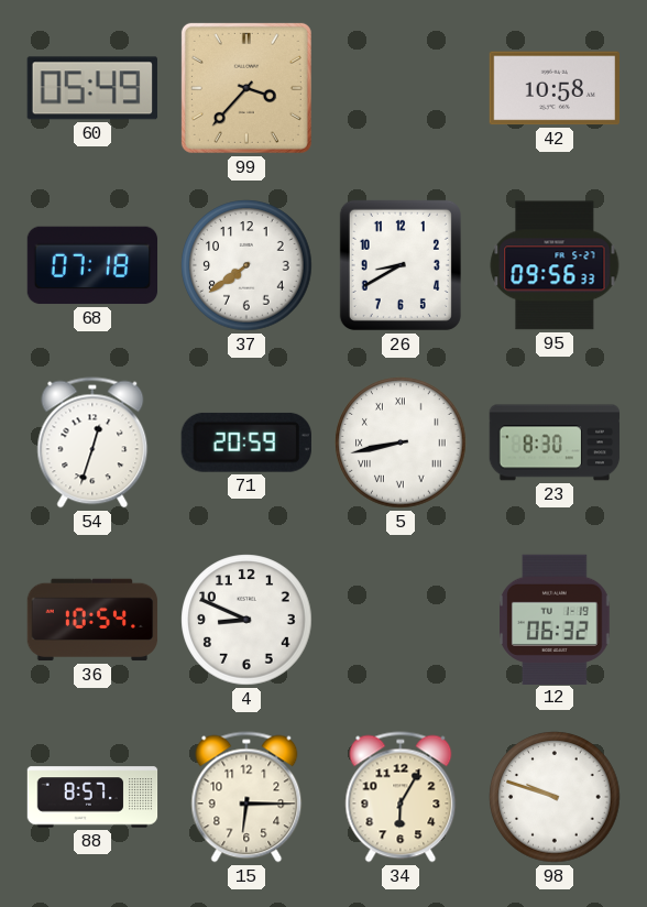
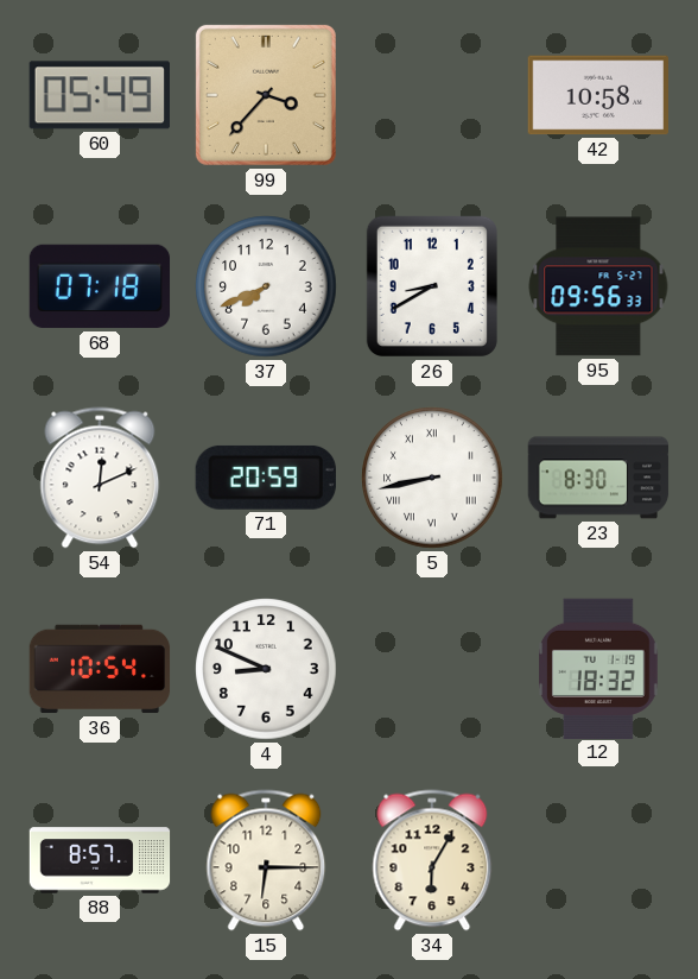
37: 7:39 -> 7:41 (266, 286)
54: 12:33 -> 12:11 (100, 478)
12: 06:32 -> 18:32 (599, 668)
98: 9:48 -> none (555, 797)
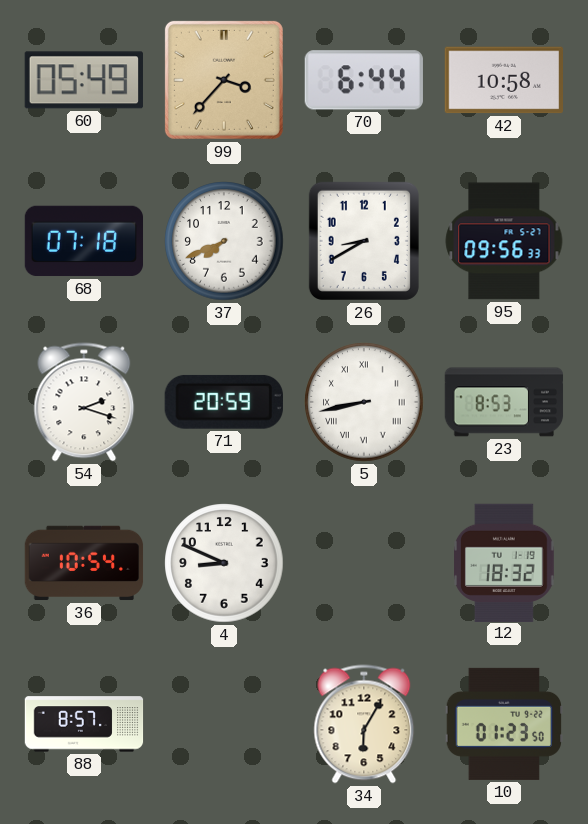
70: none -> 6:44 (364, 80)
54: 12:11 -> 2:18 (84, 402)
23: 8:30 -> 8:53 (504, 402)
15: 6:15 -> none (266, 860)
10: none -> 01:23 (504, 724)
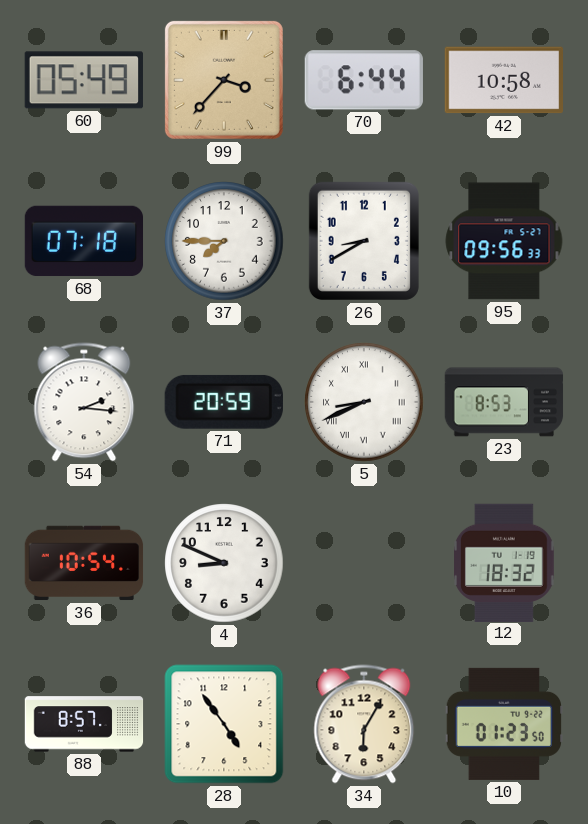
37: 7:41 -> 7:45 (224, 241)
54: 2:18 -> 2:16 (84, 402)
5: 8:43 -> 8:41 (364, 402)
28: none -> 4:54 (224, 724)
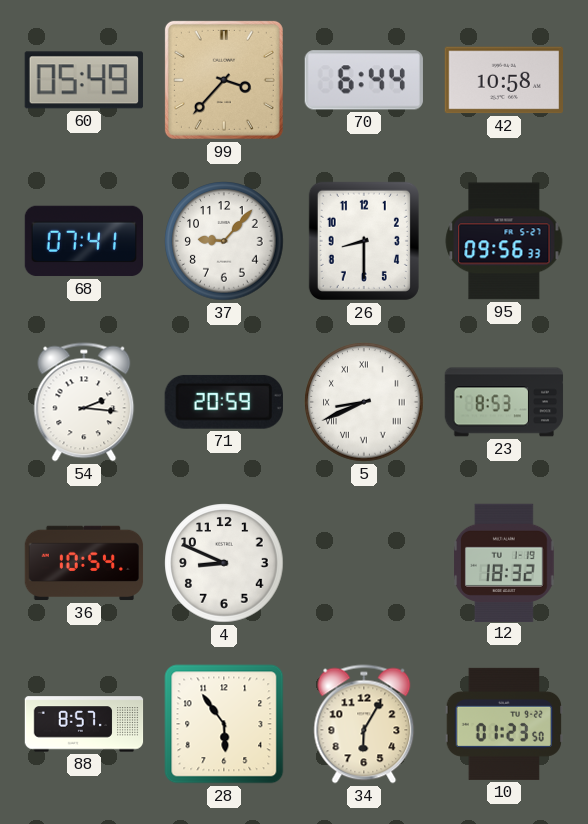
68: 07:18 -> 07:41 (84, 241)
37: 7:45 -> 9:07 (224, 241)
26: 8:40 -> 8:30 (364, 241)
28: 4:54 -> 5:54 (224, 724)
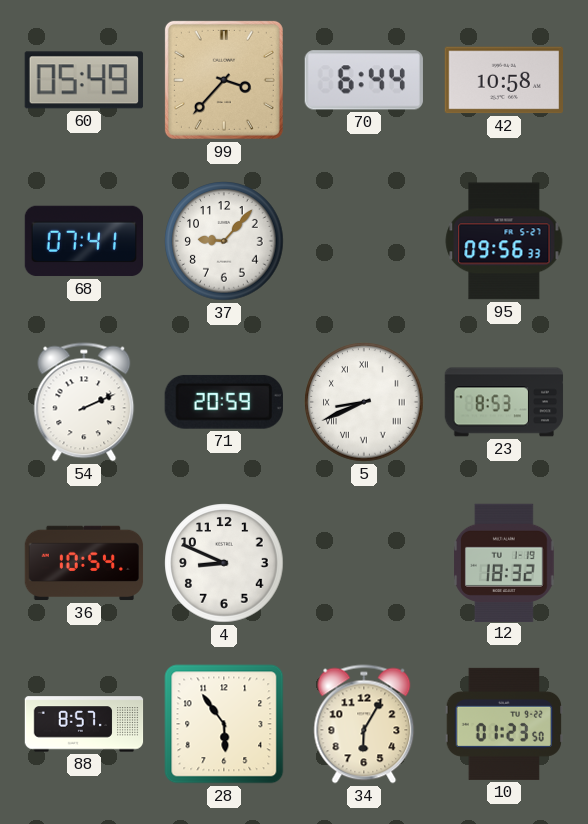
26: 8:30 -> none (364, 241)
54: 2:16 -> 2:11 (84, 402)
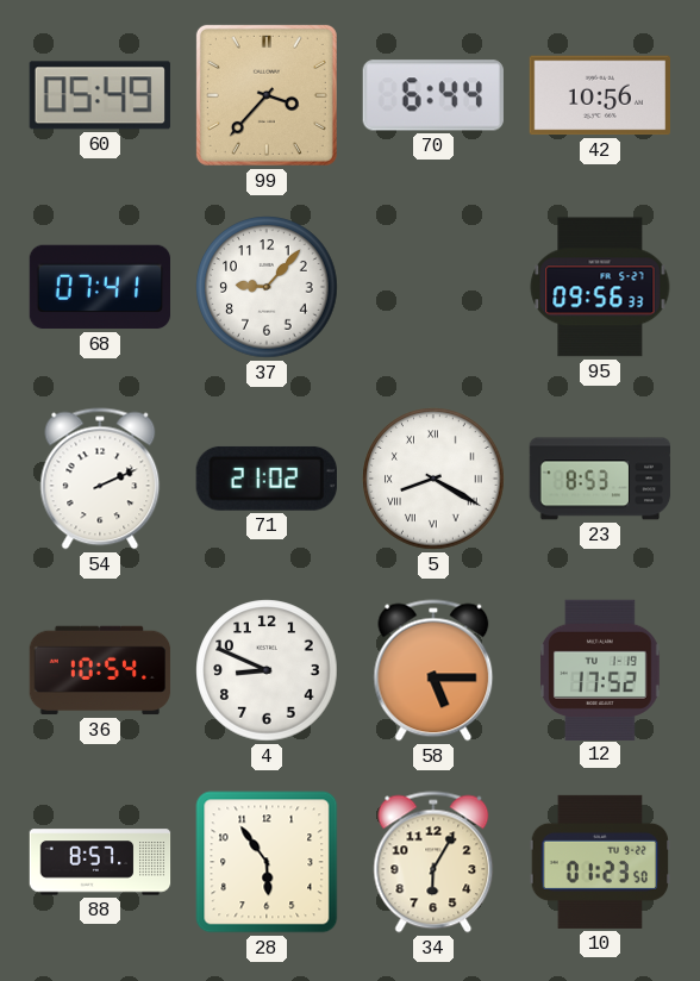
42: 10:58 -> 10:56 (599, 95)
71: 20:59 -> 21:02 (267, 479)
5: 8:41 -> 8:20 (433, 479)
58: none -> 5:15 (433, 670)
12: 18:32 -> 17:52 (601, 669)
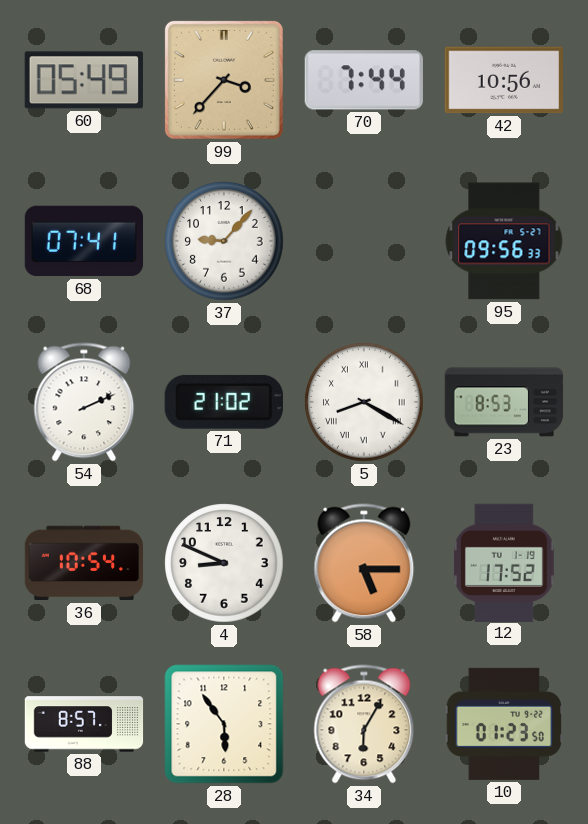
70: 6:44 -> 7:44 (364, 80)
